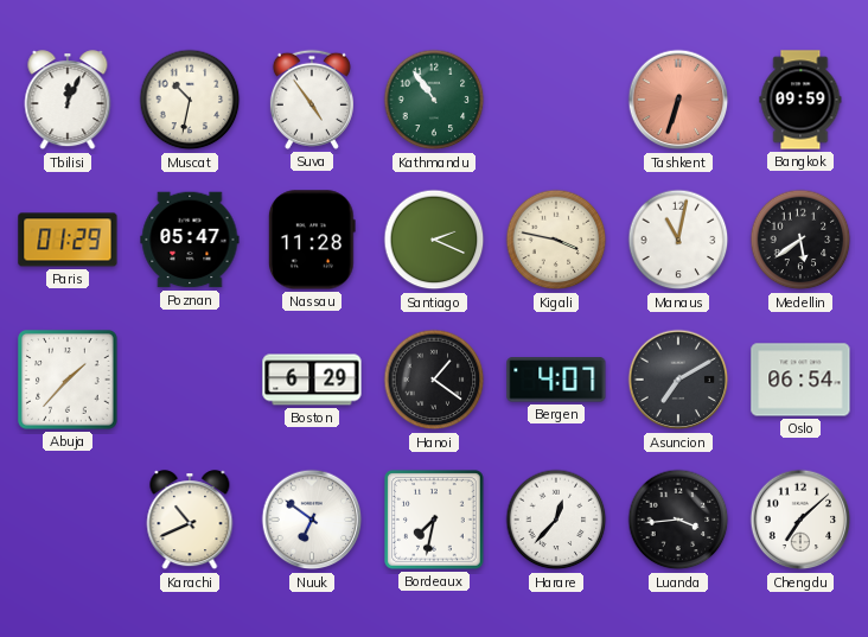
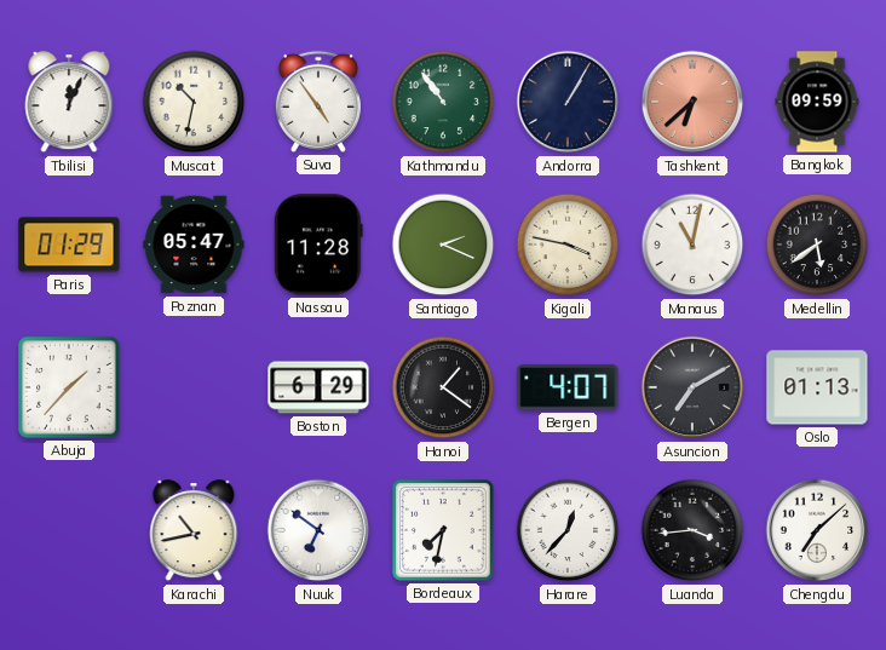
Andorra: none -> 1:05 (568, 102)
Tashkent: 6:33 -> 6:38 (692, 102)
Oslo: 06:54 -> 01:13 (817, 387)
Karachi: 10:41 -> 10:43 (194, 531)
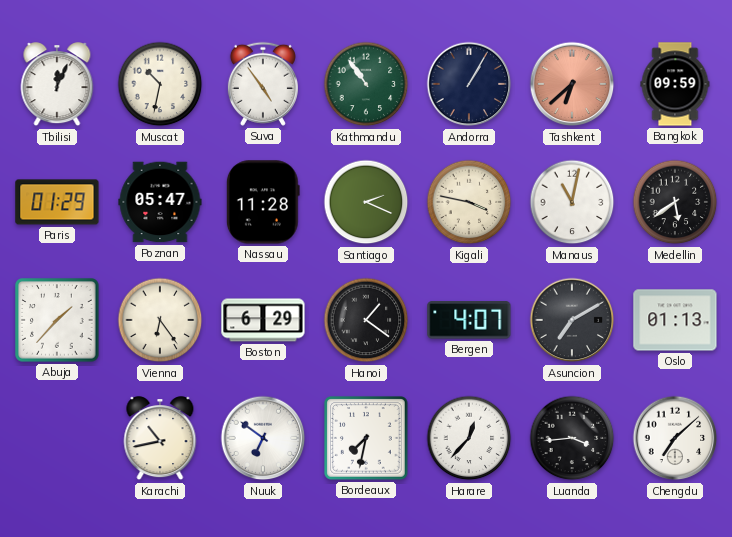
Vienna: none -> 6:24 (160, 320)
